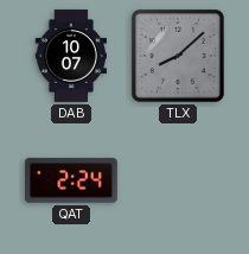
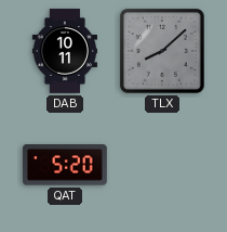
DAB: 10:07 -> 10:11 (64, 51)
QAT: 2:24 -> 5:20 (66, 165)
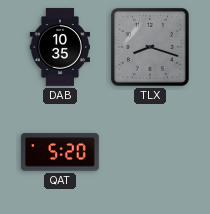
DAB: 10:11 -> 10:35 (59, 47)
TLX: 8:08 -> 8:18 (151, 48)
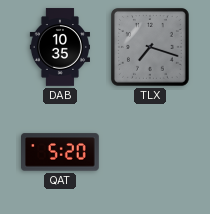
TLX: 8:18 -> 7:18 (151, 48)
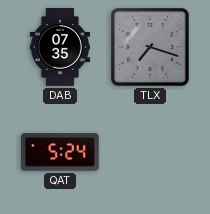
DAB: 10:35 -> 07:35 (59, 47)
QAT: 5:20 -> 5:24 (61, 152)
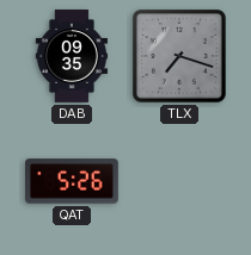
DAB: 07:35 -> 09:35 (71, 56)
QAT: 5:24 -> 5:26 (73, 181)
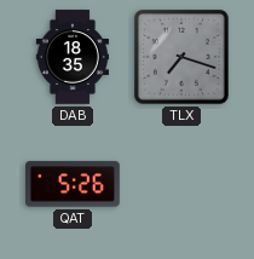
DAB: 09:35 -> 18:35 (71, 57)
